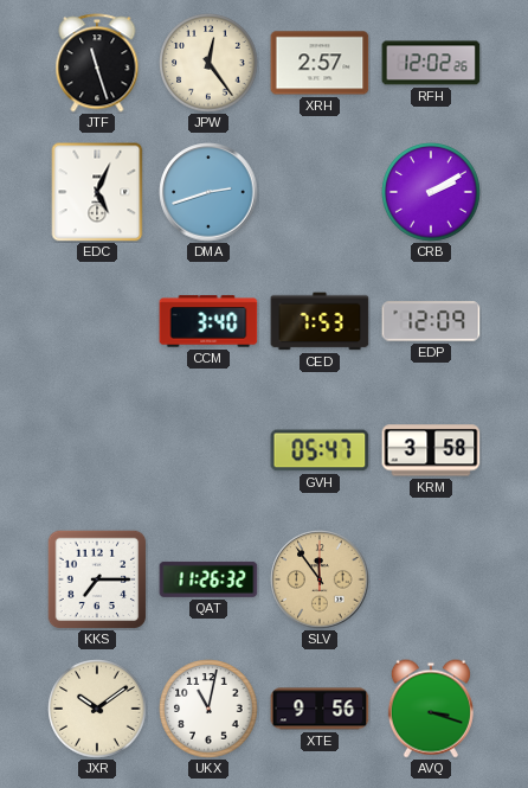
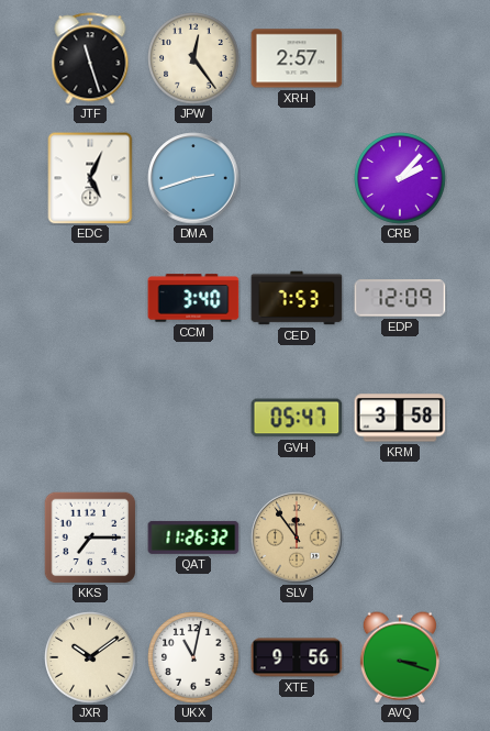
RFH: 12:02 -> none (431, 63)
CRB: 2:10 -> 2:07 (400, 178)
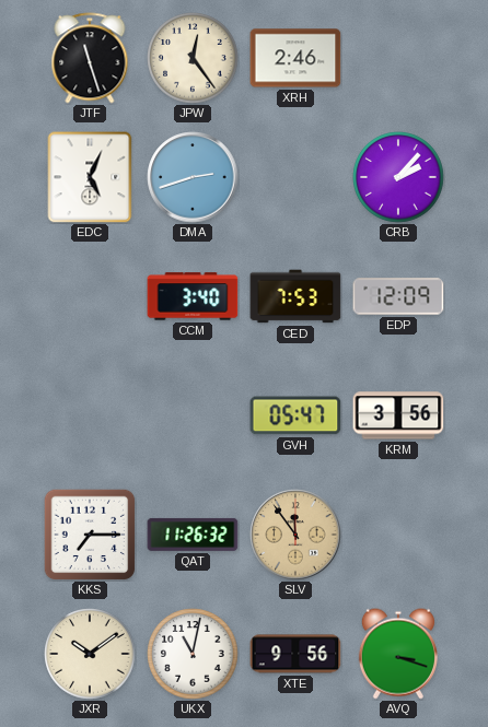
XRH: 2:57 -> 2:46 (295, 58)
KRM: 3:58 -> 3:56 (398, 415)
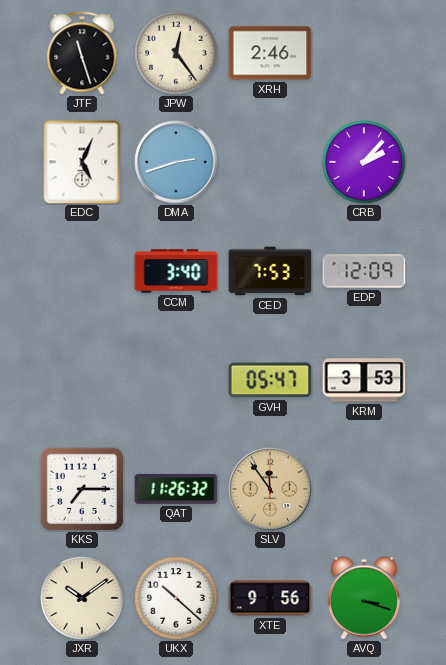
KRM: 3:56 -> 3:53 (364, 380)
UKX: 11:02 -> 10:22 (176, 598)
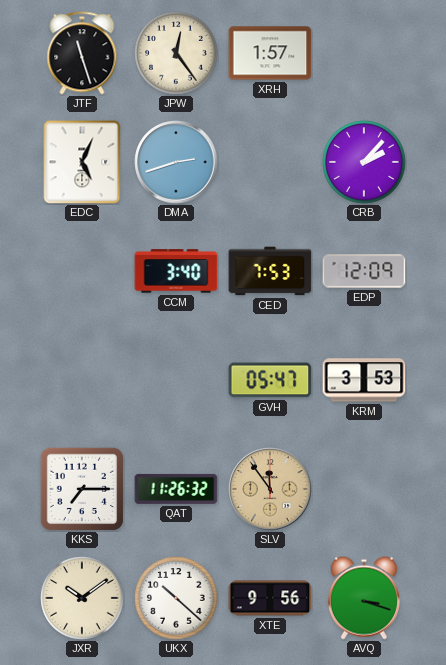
XRH: 2:46 -> 1:57 (270, 53)
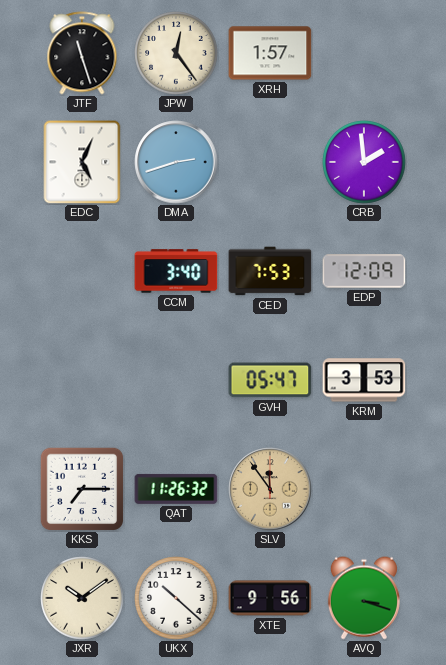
CRB: 2:07 -> 1:59 (364, 162)
